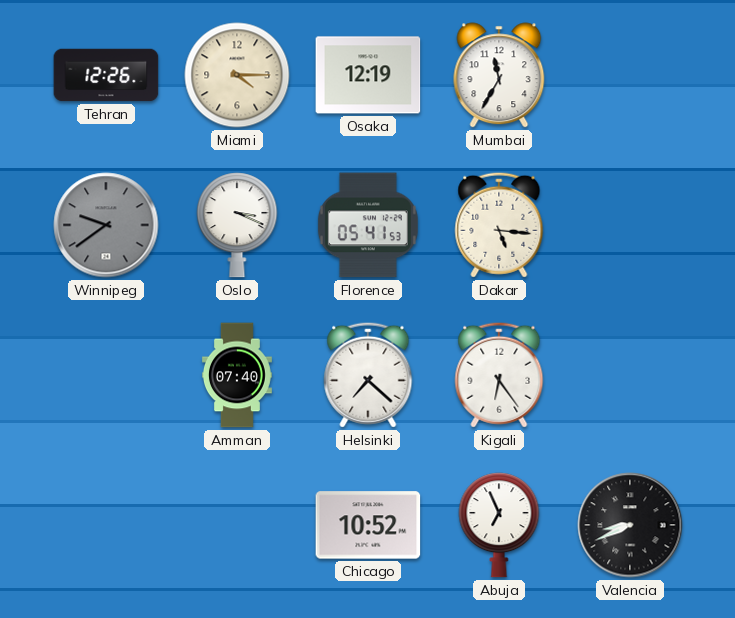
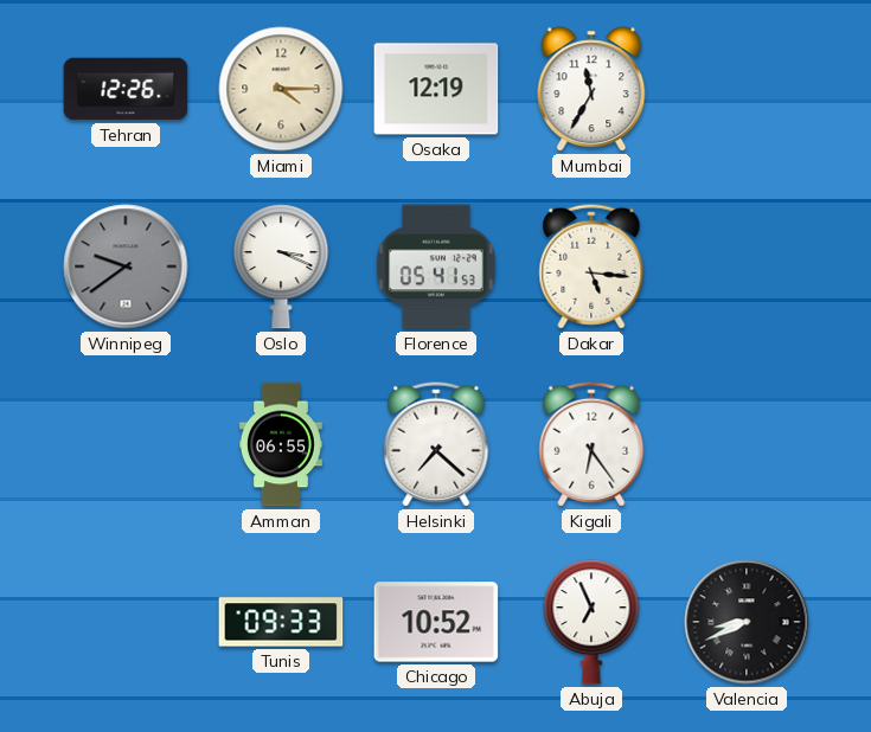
Amman: 07:40 -> 06:55 (281, 444)
Tunis: none -> 09:33 (281, 622)
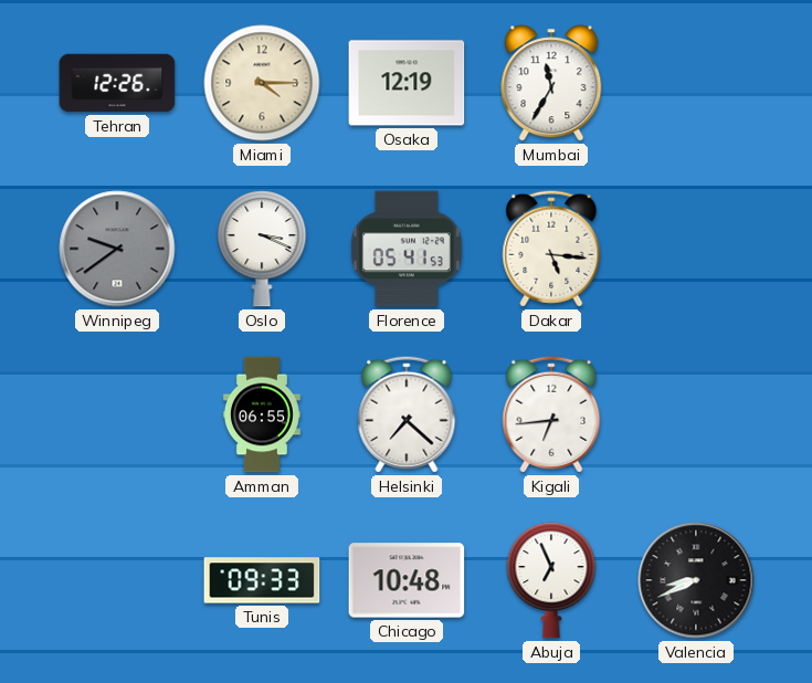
Kigali: 6:24 -> 6:44 (551, 414)
Chicago: 10:52 -> 10:48 (407, 580)
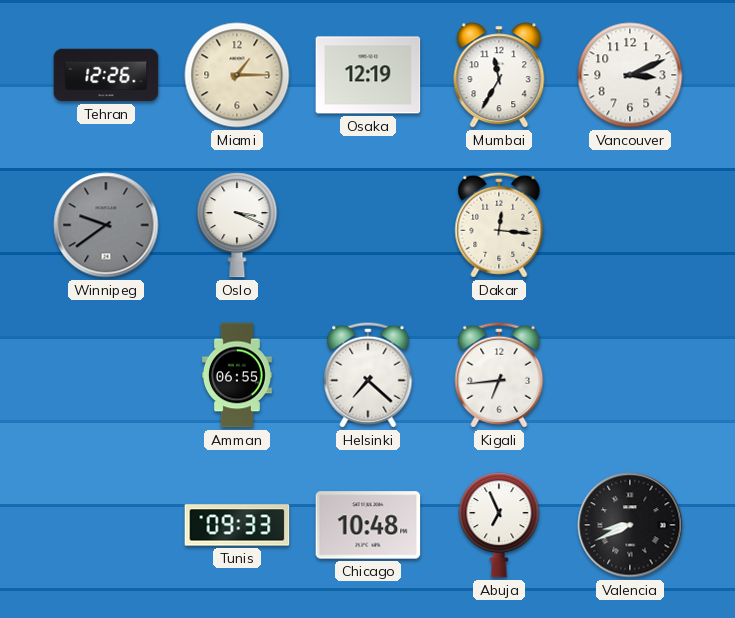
Miami: 4:15 -> 1:15 (237, 75)
Vancouver: none -> 3:11 (630, 75)
Florence: 05:41 -> none (407, 249)
Dakar: 5:16 -> 12:16 (499, 225)
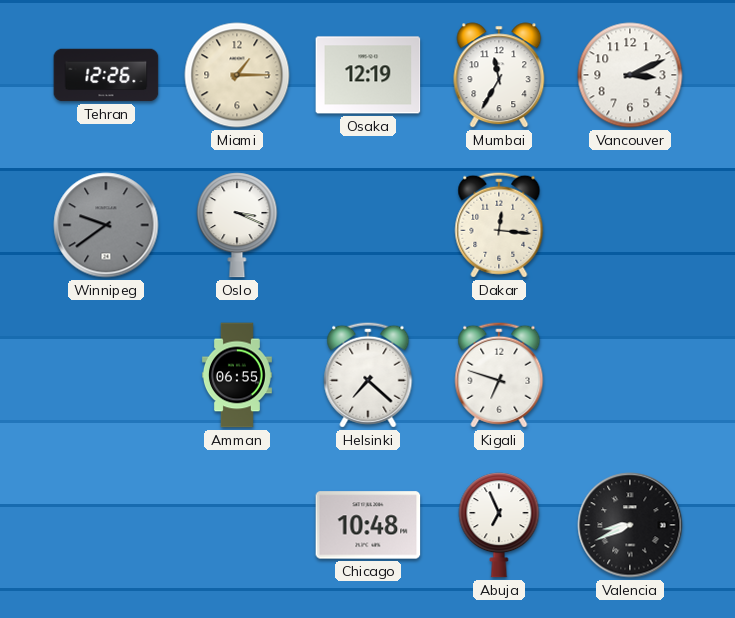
Kigali: 6:44 -> 6:48 (499, 375)
Tunis: 09:33 -> none (237, 525)
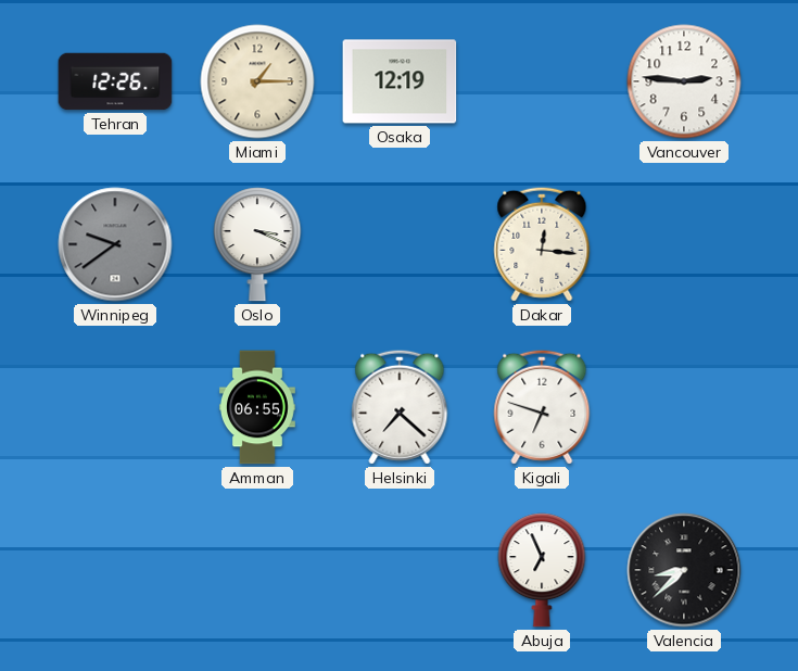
Mumbai: 11:35 -> none (499, 75)
Vancouver: 3:11 -> 2:46 (684, 81)
Chicago: 10:48 -> none (368, 525)
Valencia: 8:41 -> 8:38 (684, 570)
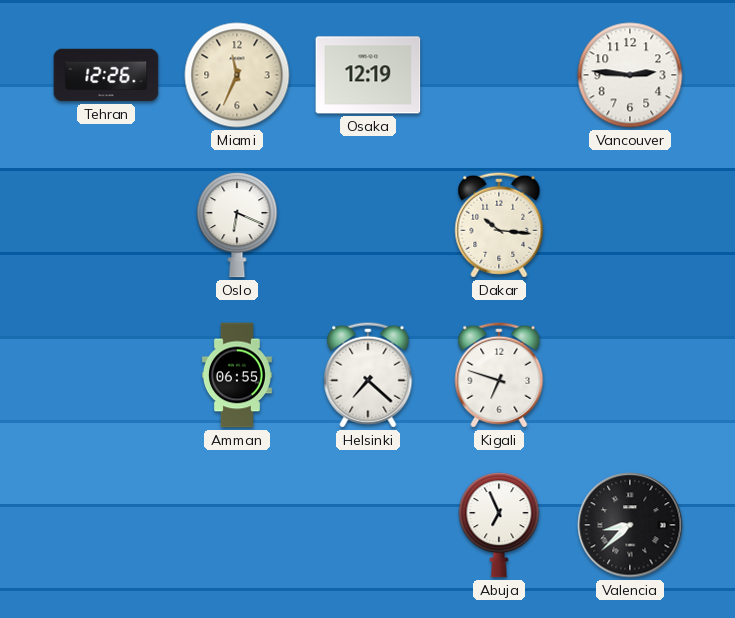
Miami: 1:15 -> 11:34 (237, 75)
Winnipeg: 9:39 -> none (115, 244)
Oslo: 3:19 -> 6:19 (237, 225)
Dakar: 12:16 -> 10:16 (499, 225)
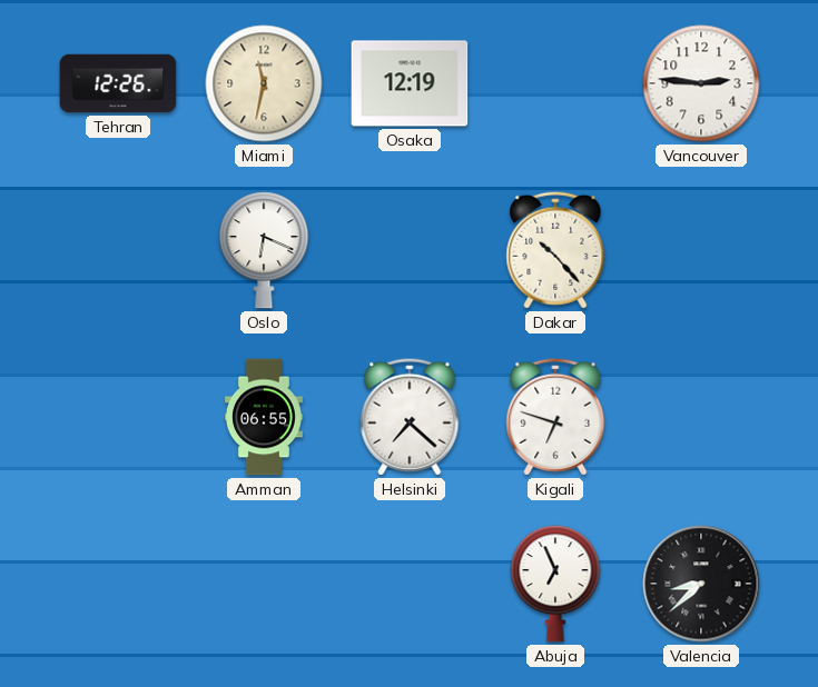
Miami: 11:34 -> 11:32 (264, 83)
Dakar: 10:16 -> 10:23 (555, 250)
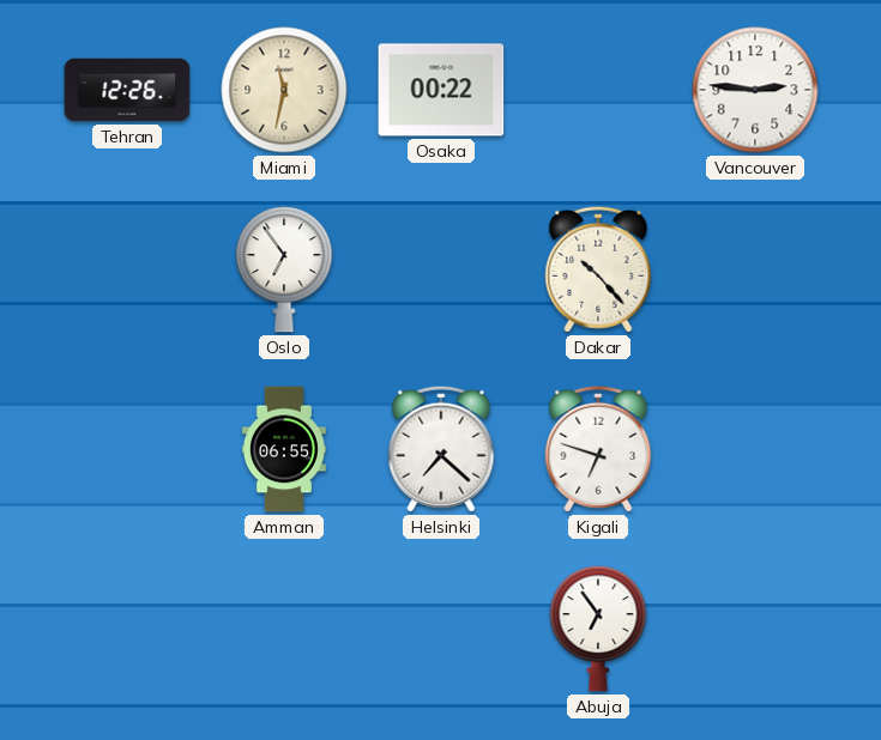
Osaka: 12:19 -> 00:22 (441, 90)
Oslo: 6:19 -> 6:54 (284, 269)
Abuja: 6:56 -> 6:54 (598, 629)
Valencia: 8:38 -> none (701, 584)
